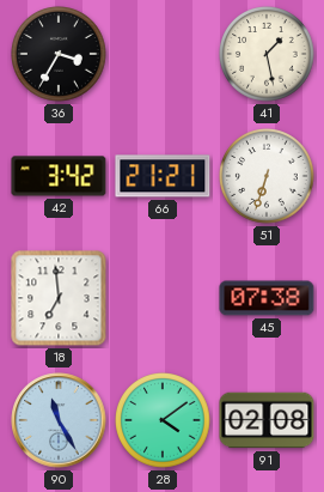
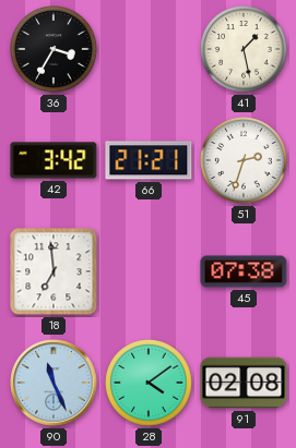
51: 6:33 -> 2:33 (245, 161)
90: 11:25 -> 11:26 (54, 383)
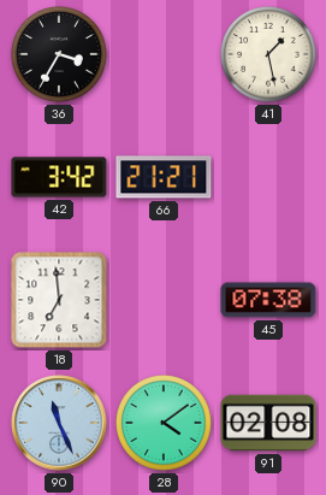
51: 2:33 -> none (245, 161)
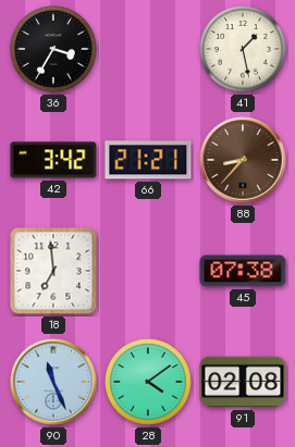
88: none -> 8:37 (243, 160)
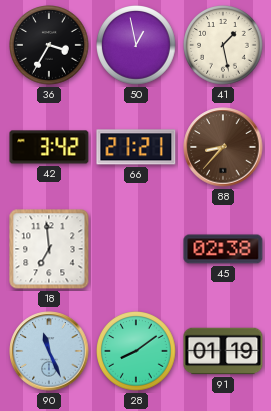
50: none -> 12:58 (137, 46)
45: 07:38 -> 02:38 (223, 249)
28: 4:09 -> 8:09 (137, 352)
91: 02:08 -> 01:19 (223, 351)
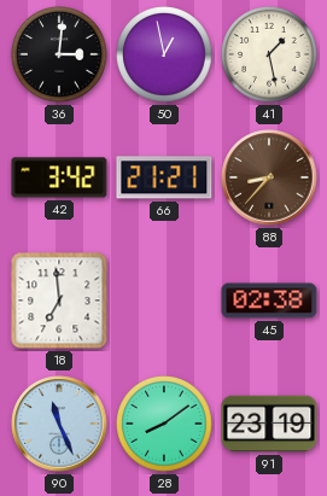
36: 3:35 -> 3:01 (60, 56)
91: 01:19 -> 23:19 (269, 424)
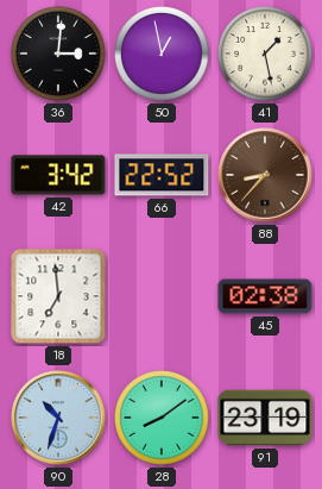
66: 21:21 -> 22:52 (162, 175)
90: 11:26 -> 10:33 (58, 418)
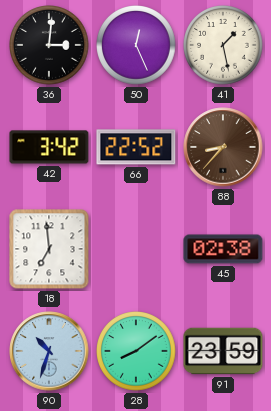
50: 12:58 -> 12:26 (137, 46)
91: 23:19 -> 23:59 (223, 351)
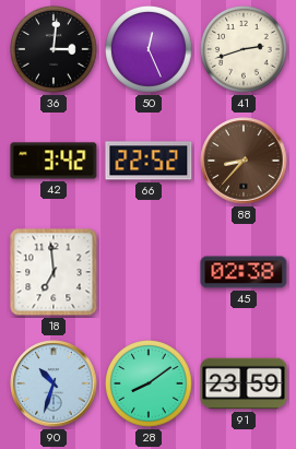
41: 1:28 -> 2:42 (245, 50)
